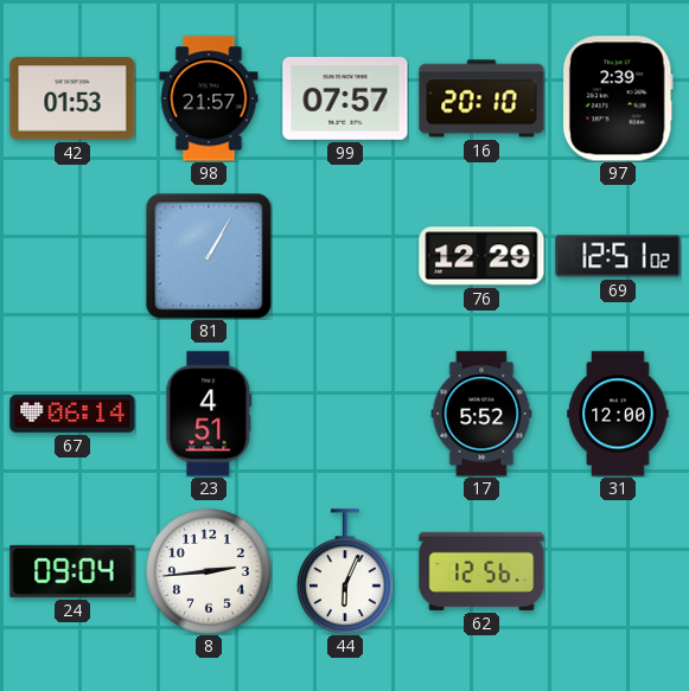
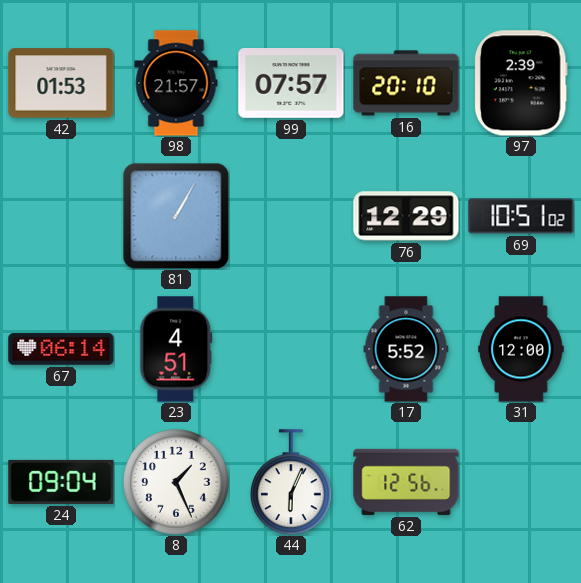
69: 12:51 -> 10:51 (521, 216)
8: 2:44 -> 1:26 (177, 483)
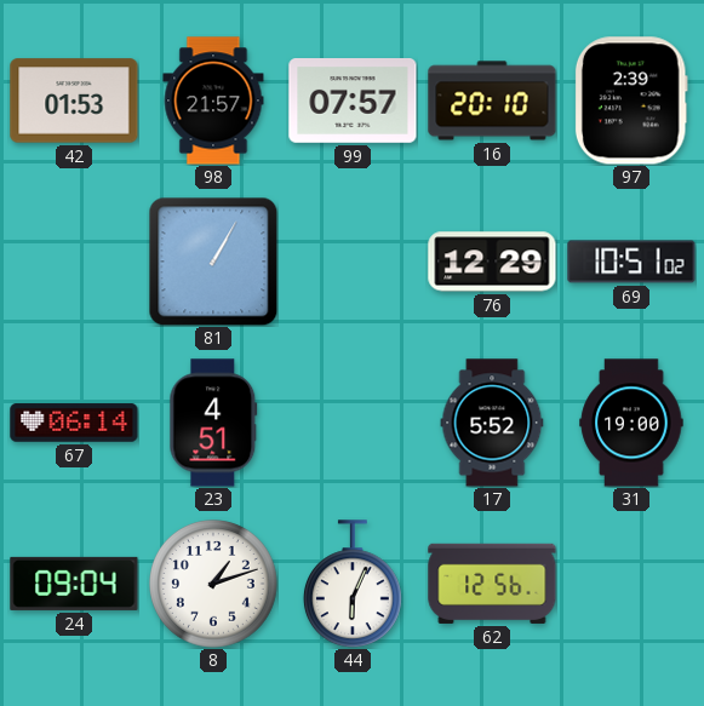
31: 12:00 -> 19:00 (631, 423)
8: 1:26 -> 1:12 (214, 585)
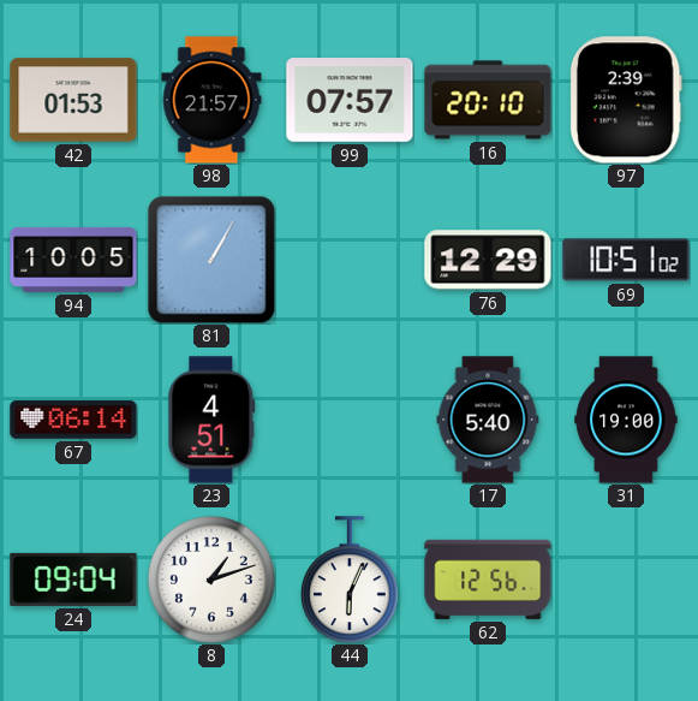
94: none -> 10:05 (73, 260)
17: 5:52 -> 5:40 (488, 420)
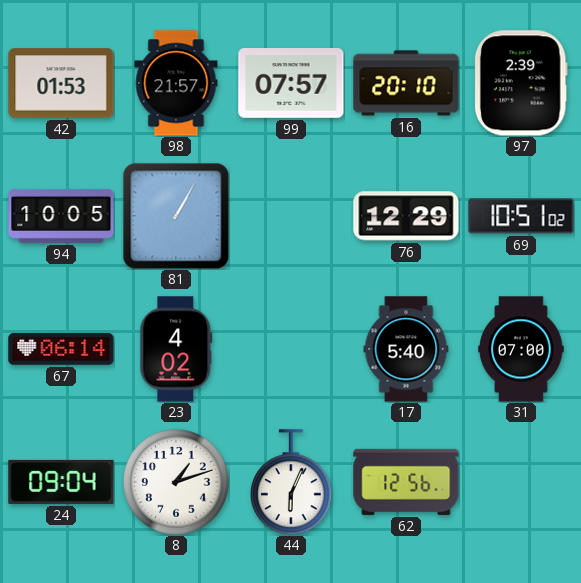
23: 4:51 -> 4:02 (176, 349)
31: 19:00 -> 07:00 (521, 349)
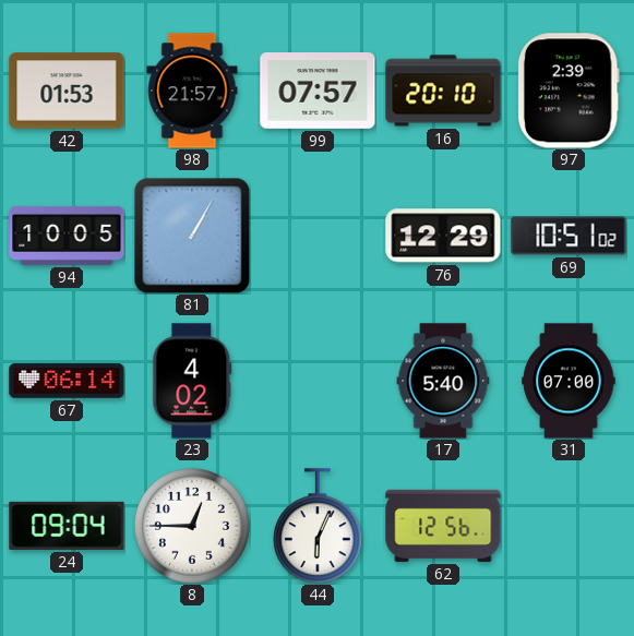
8: 1:12 -> 12:45 (193, 527)
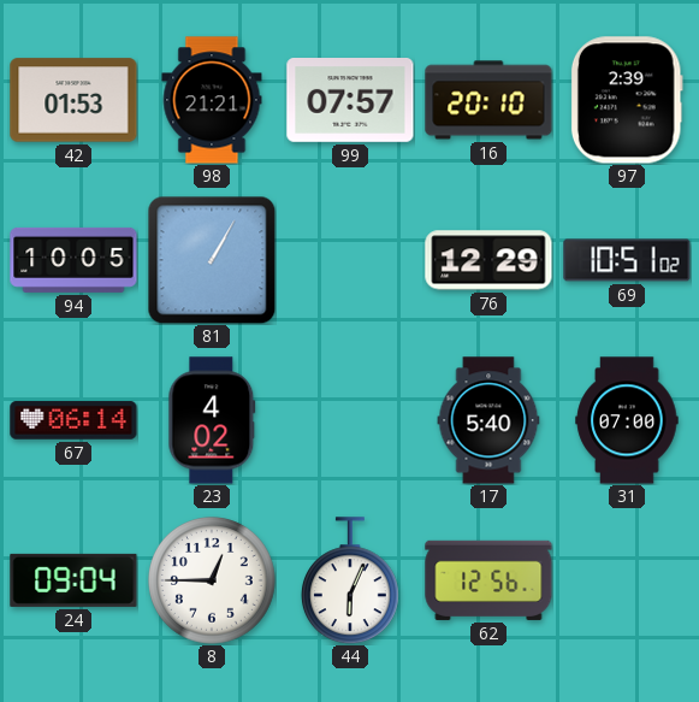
98: 21:57 -> 21:21 (212, 100)
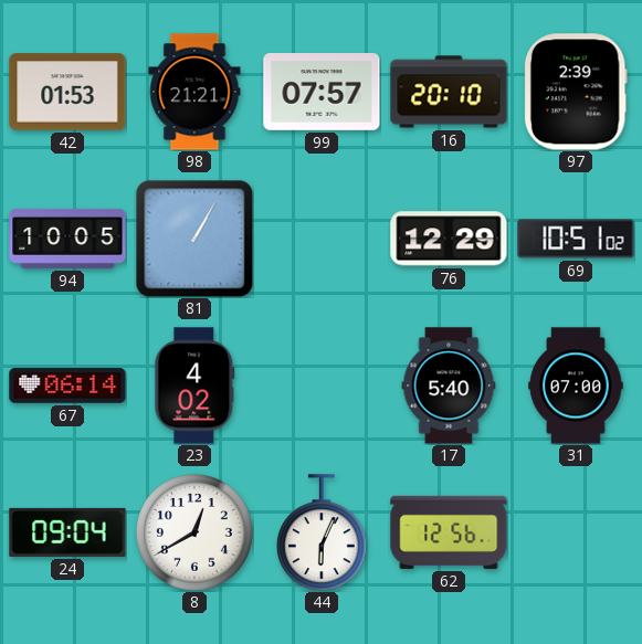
8: 12:45 -> 12:40 (196, 534)
